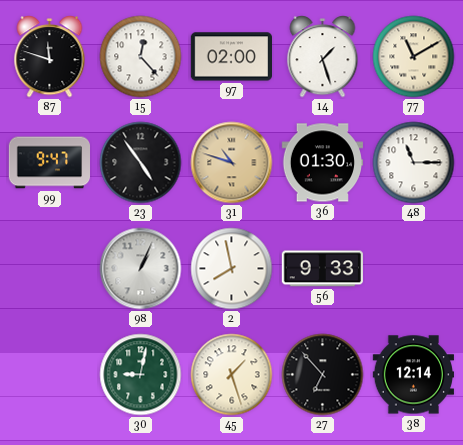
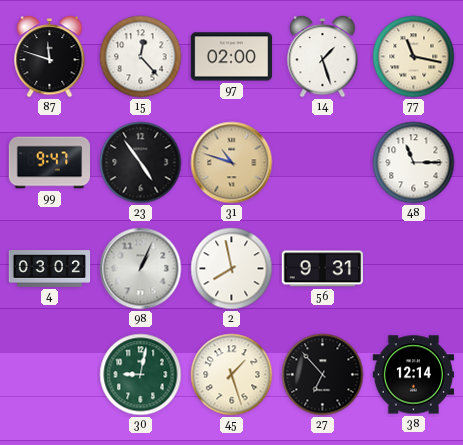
77: 11:10 -> 11:17 (414, 57)
36: 01:30 -> none (322, 163)
4: none -> 03:02 (50, 269)
56: 9:33 -> 9:31 (322, 269)
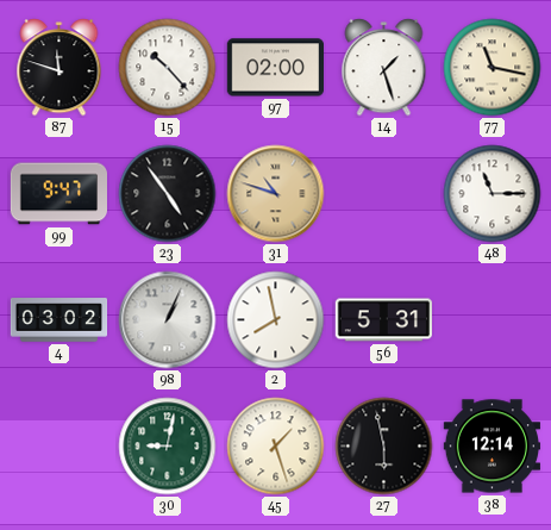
15: 12:23 -> 10:23 (168, 68)
56: 9:31 -> 5:31 (383, 320)
27: 6:53 -> 5:58 (384, 447)
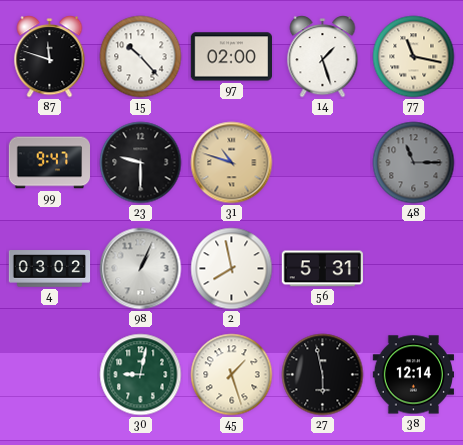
23: 4:54 -> 9:30 (141, 163)
48 dial: white -> grey (414, 163)
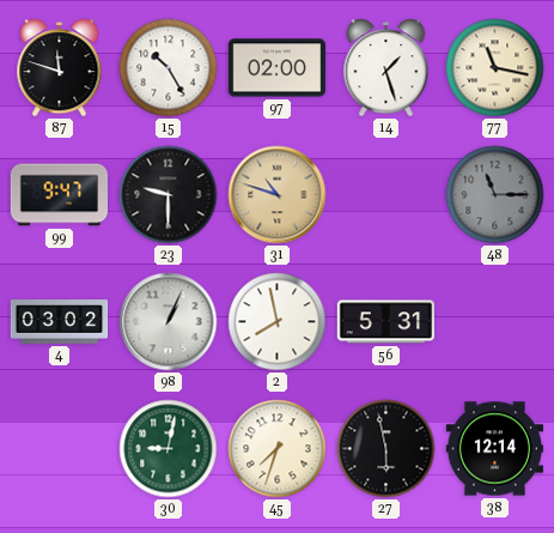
15: 10:23 -> 10:25 (169, 68)
45: 1:27 -> 7:33 (278, 449)
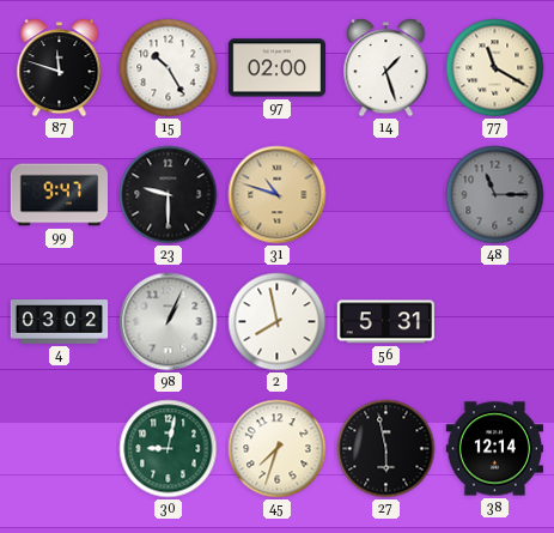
77: 11:17 -> 11:20 (495, 68)
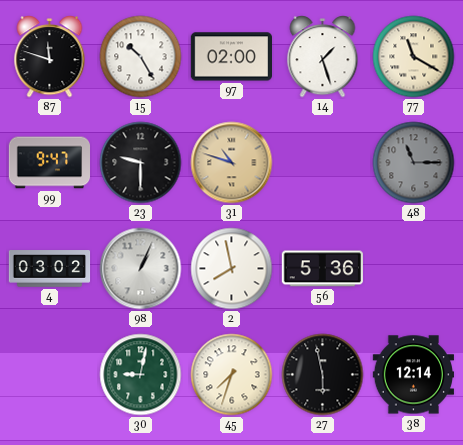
56: 5:31 -> 5:36 (322, 269)
